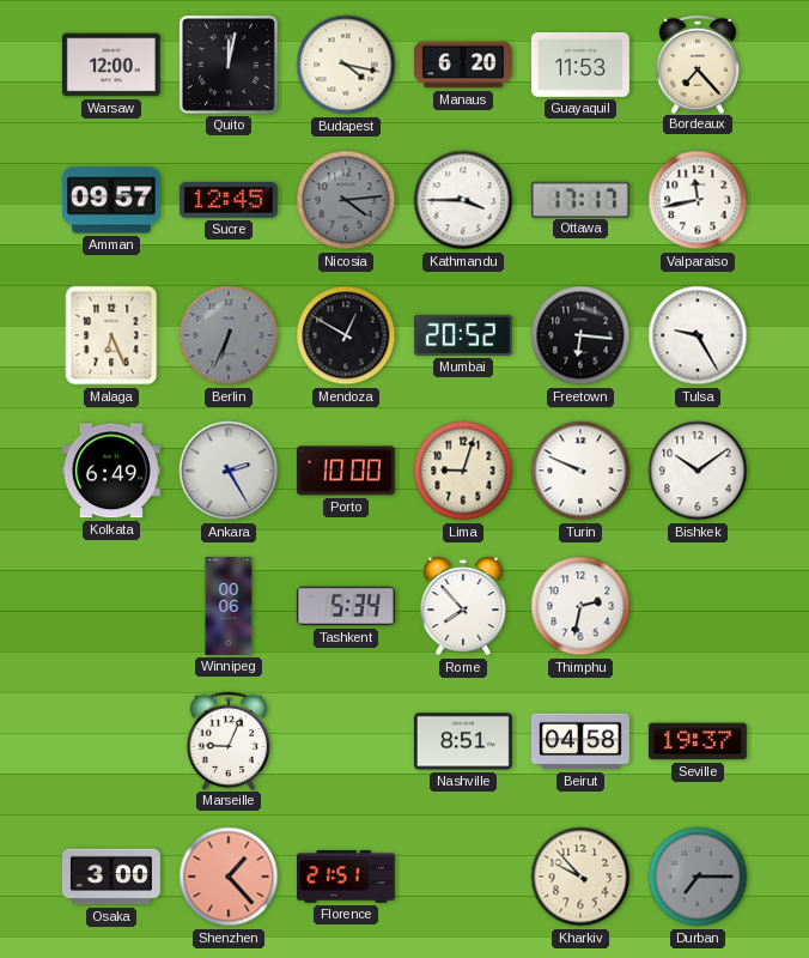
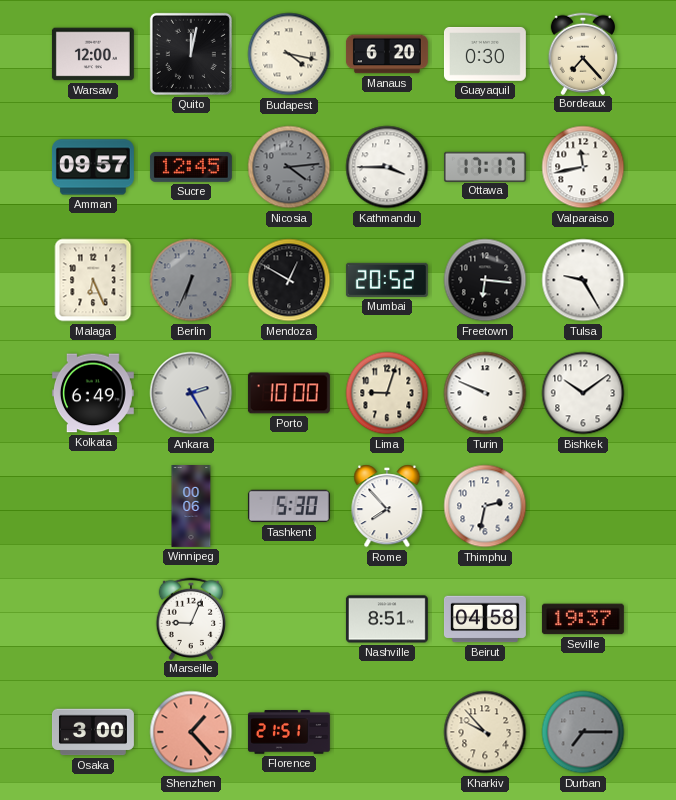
Guayaquil: 11:53 -> 0:30 (485, 54)
Tashkent: 5:34 -> 5:30 (289, 506)
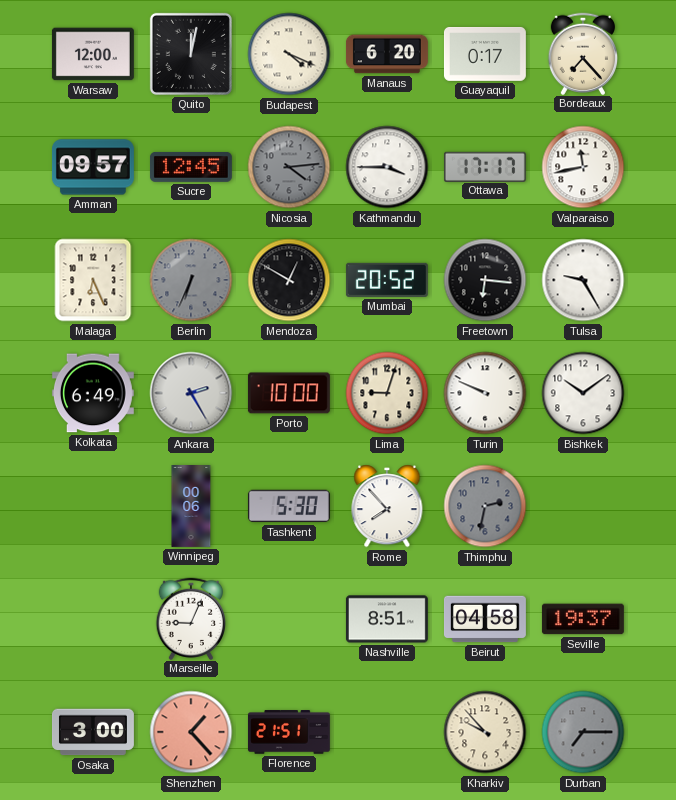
Budapest: 4:17 -> 4:19 (289, 54)
Guayaquil: 0:30 -> 0:17 (485, 54)
Thimphu dial: white -> grey (485, 506)
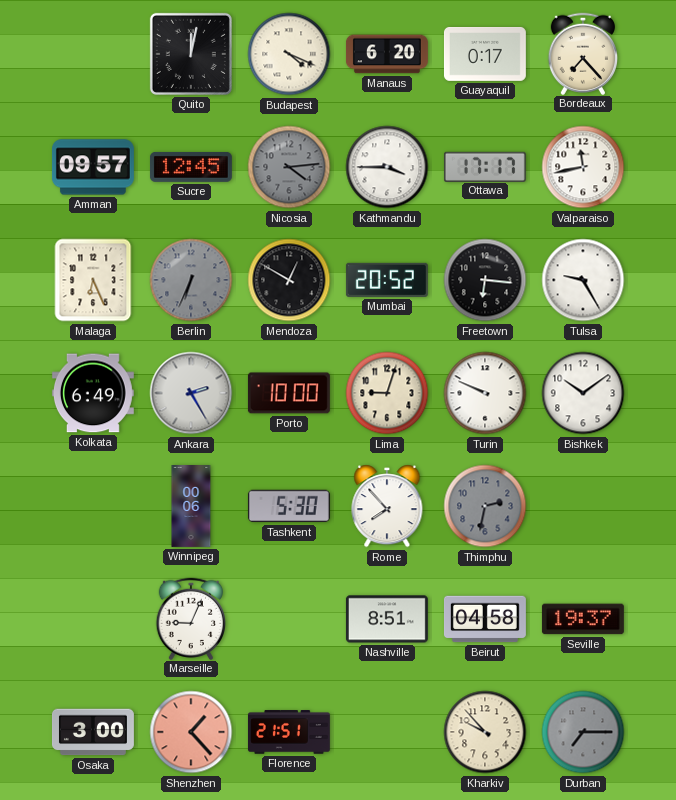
Warsaw: 12:00 -> none (93, 54)
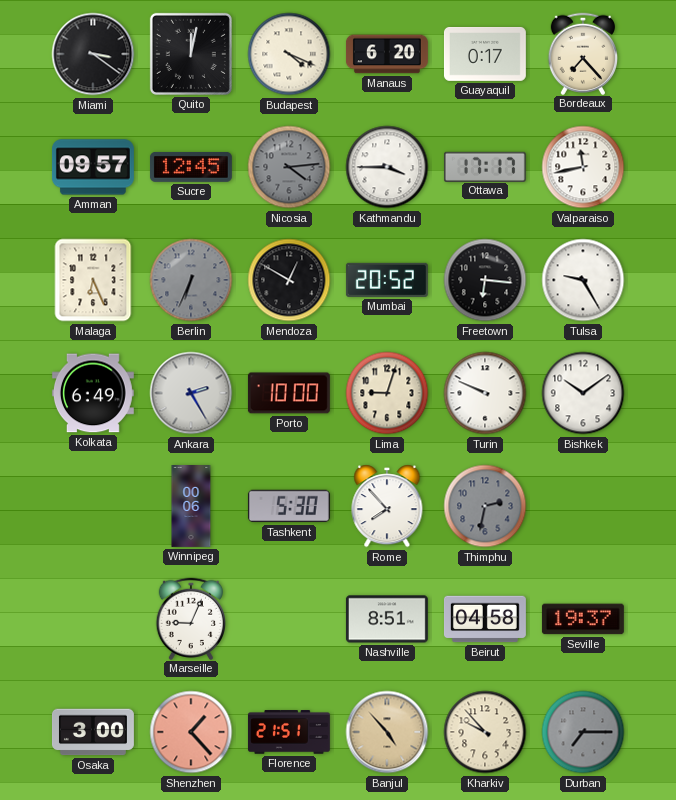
Miami: none -> 3:21 (93, 54)
Banjul: none -> 4:53 (387, 732)
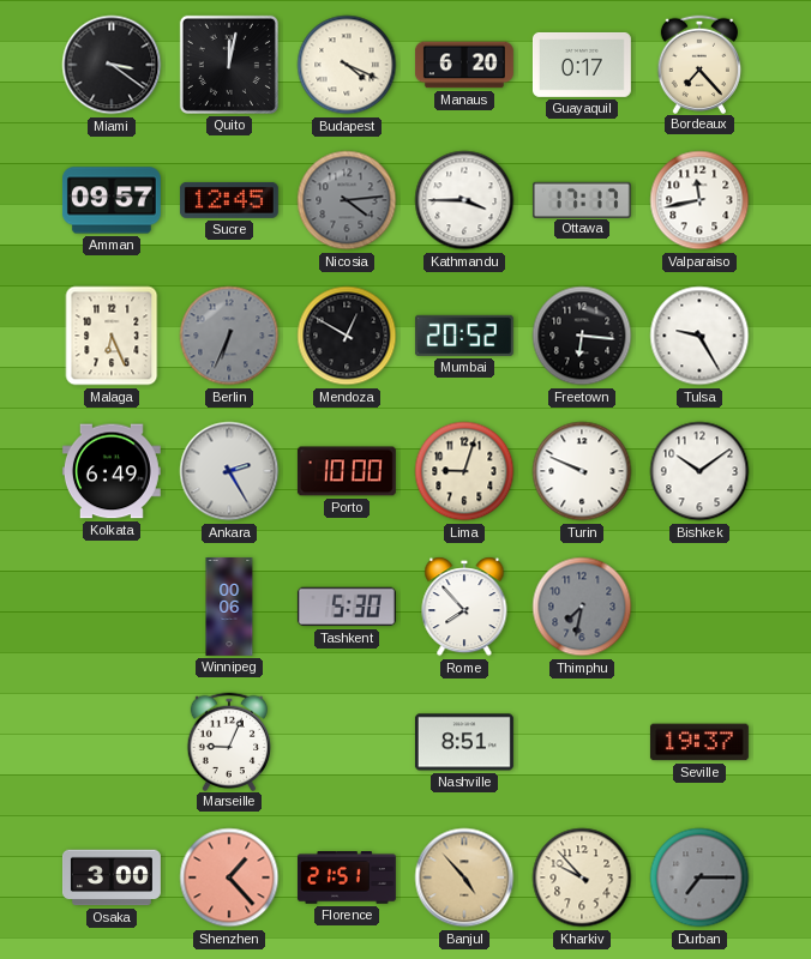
Thimphu: 2:32 -> 7:32 (582, 607)
Beirut: 04:58 -> none (485, 619)
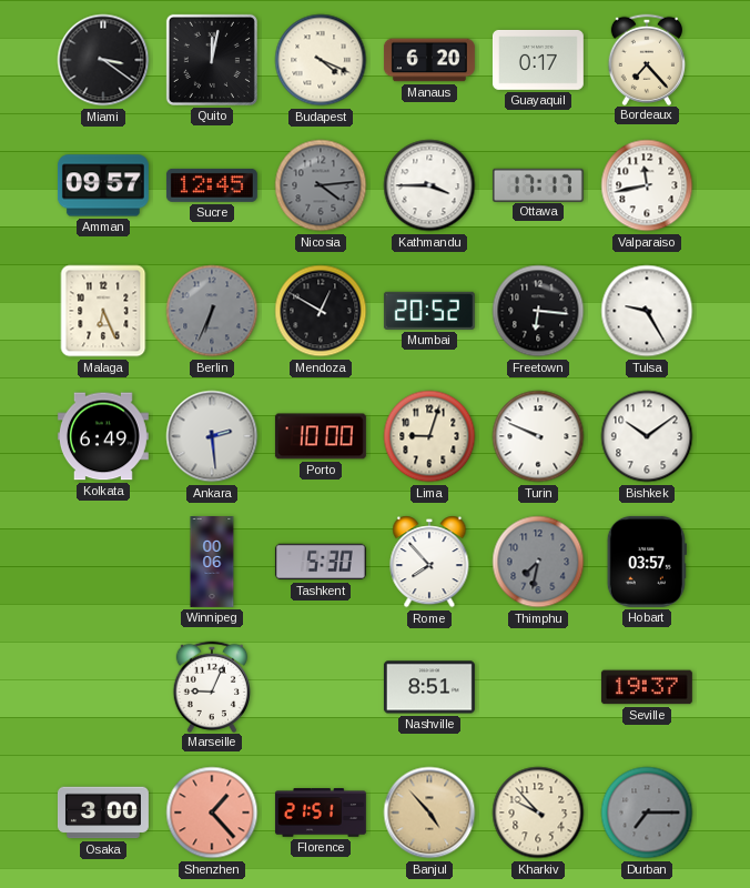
Ankara: 2:25 -> 2:29 (212, 436)
Hobart: none -> 03:57 (647, 562)
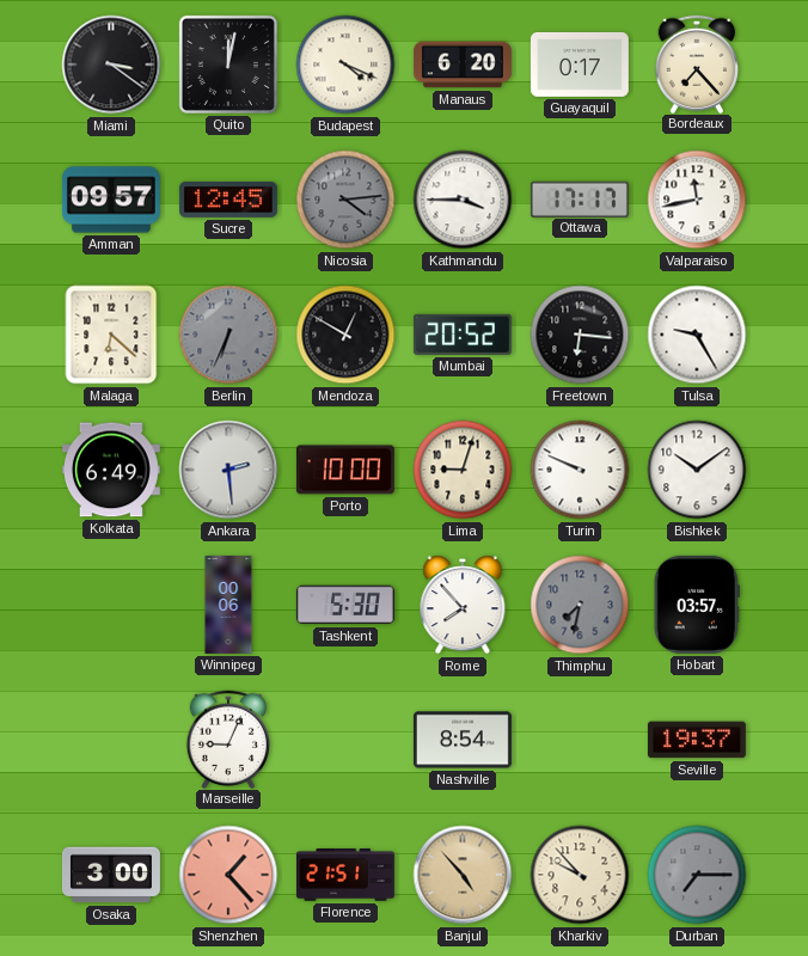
Malaga: 6:26 -> 6:22 (111, 335)
Nashville: 8:51 -> 8:54 (463, 740)
